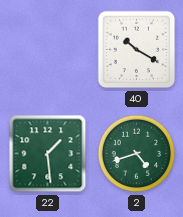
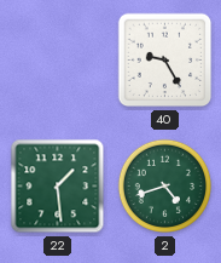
40: 10:20 -> 9:25 (165, 61)
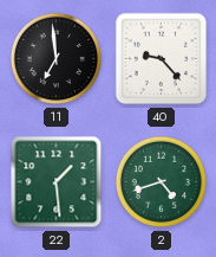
11: none -> 6:59 (57, 59)
40: 9:25 -> 9:23 (162, 59)
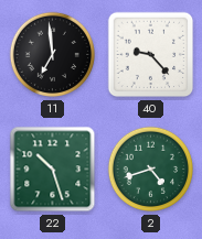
22: 1:29 -> 10:27 (53, 170)
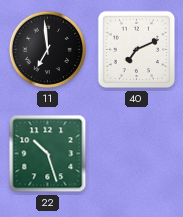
40: 9:23 -> 7:11 (137, 50)
2: 4:42 -> none (151, 170)
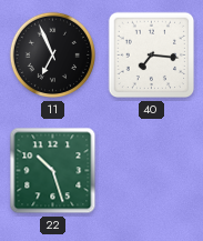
11: 6:59 -> 6:56 (53, 56)
40: 7:11 -> 7:16 (152, 56)
